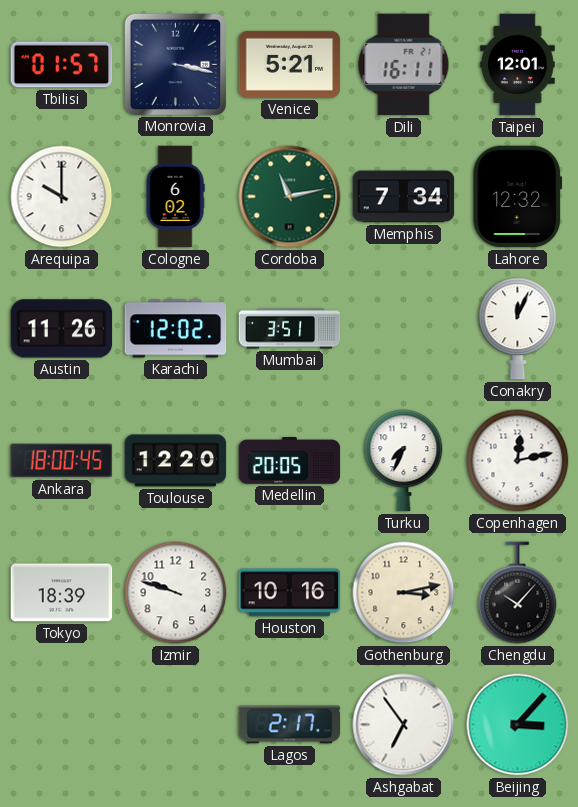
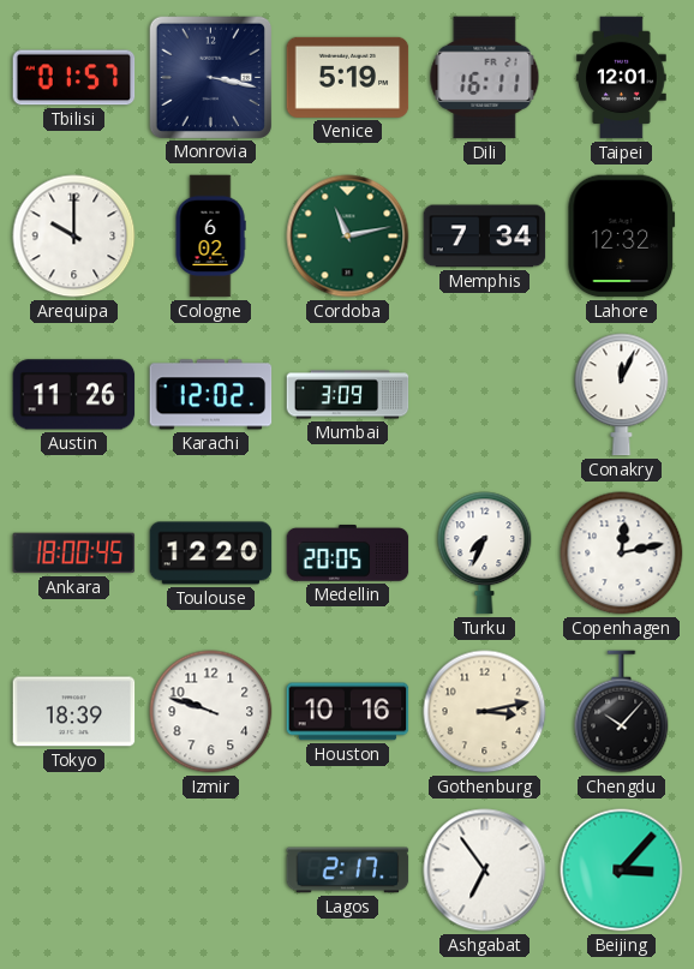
Venice: 5:21 -> 5:19 (348, 77)
Mumbai: 3:51 -> 3:09 (348, 395)
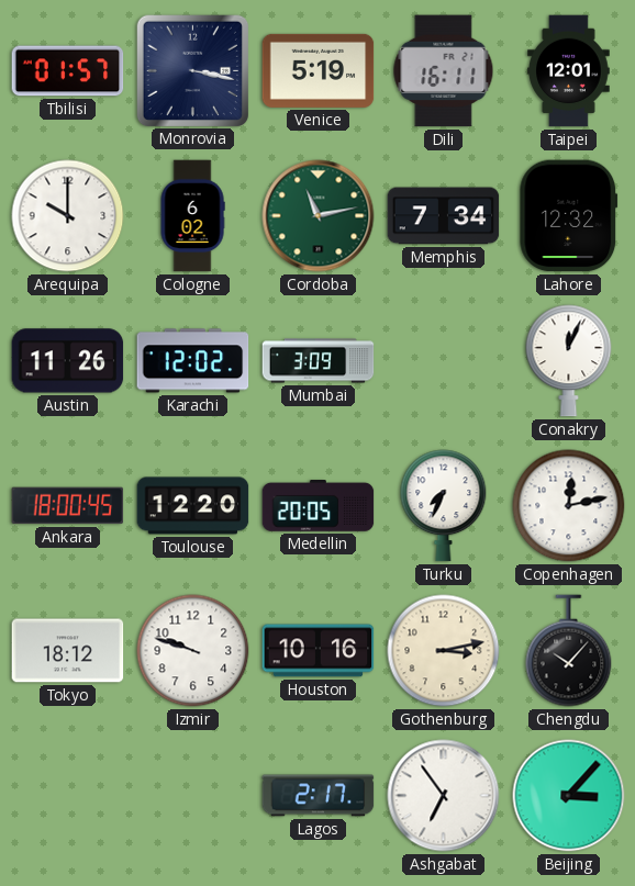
Tokyo: 18:39 -> 18:12 (68, 651)
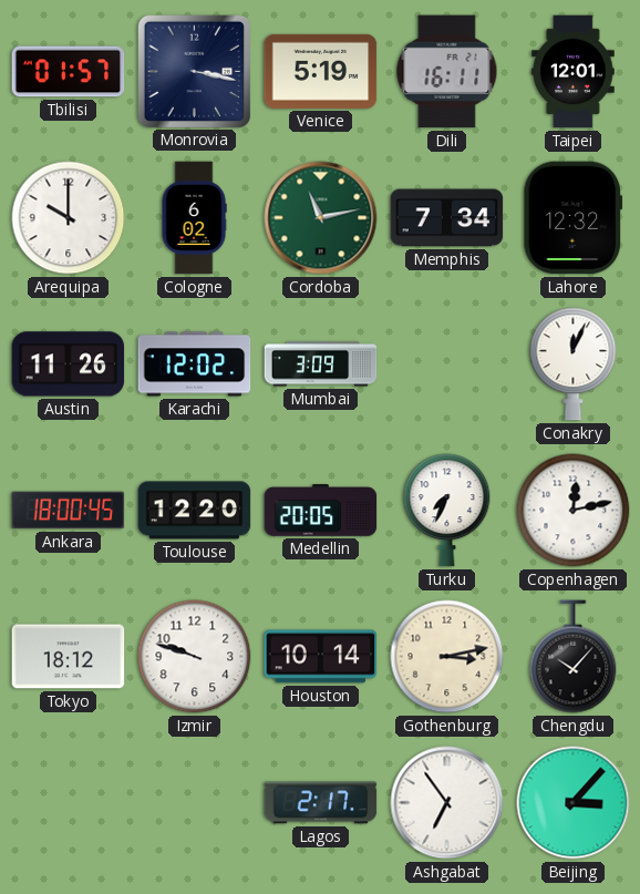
Houston: 10:16 -> 10:14 (321, 657)
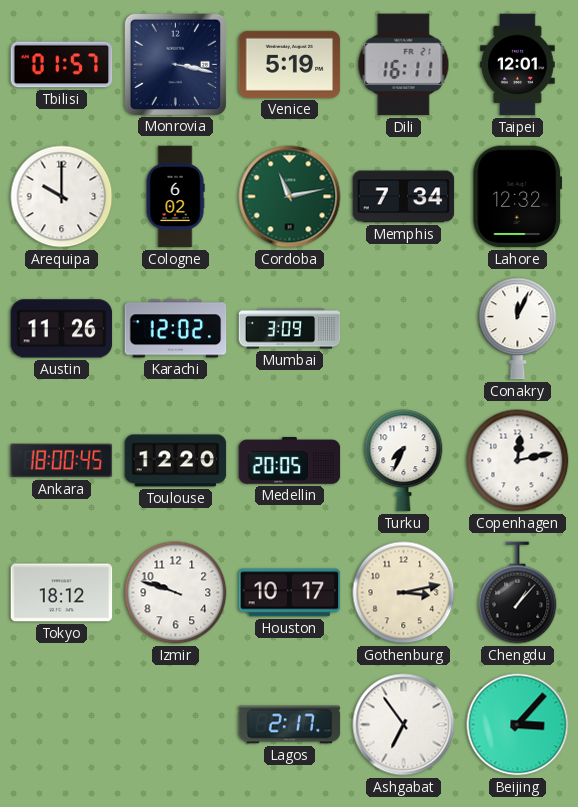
Houston: 10:14 -> 10:17 (290, 593)
Chengdu: 10:07 -> 1:07 (518, 593)
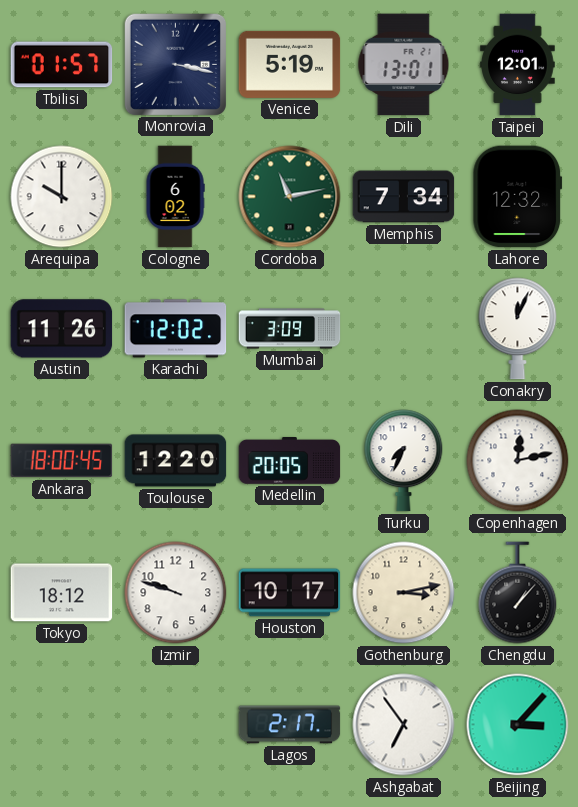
Dili: 16:11 -> 13:01 (404, 65)
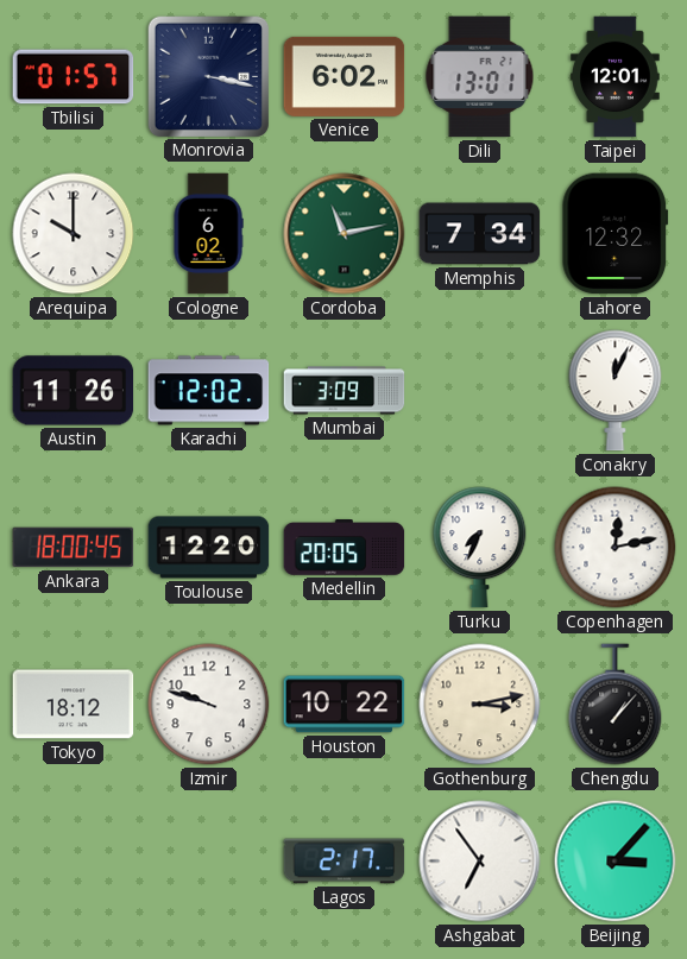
Venice: 5:19 -> 6:02 (345, 76)
Houston: 10:17 -> 10:22 (345, 705)
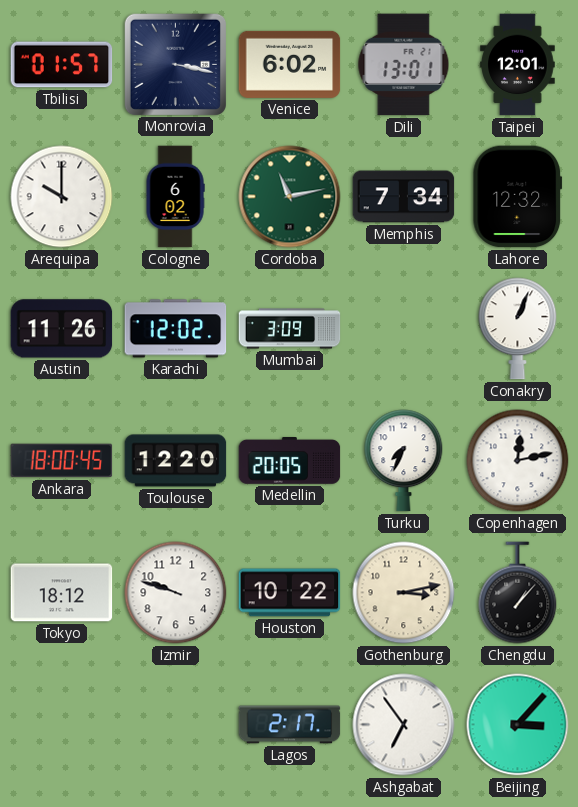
Conakry: 12:04 -> 1:04 (518, 329)
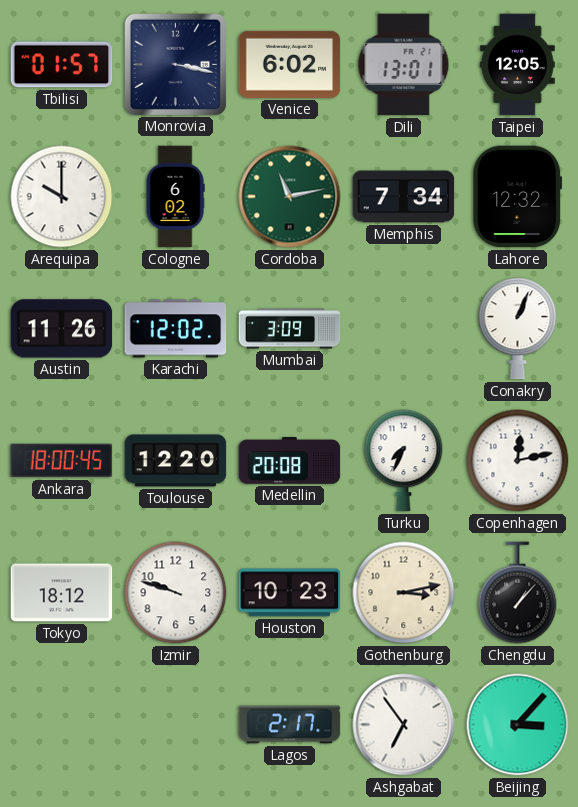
Taipei: 12:01 -> 12:05 (518, 65)
Medellin: 20:05 -> 20:08 (290, 461)
Houston: 10:22 -> 10:23 (290, 593)
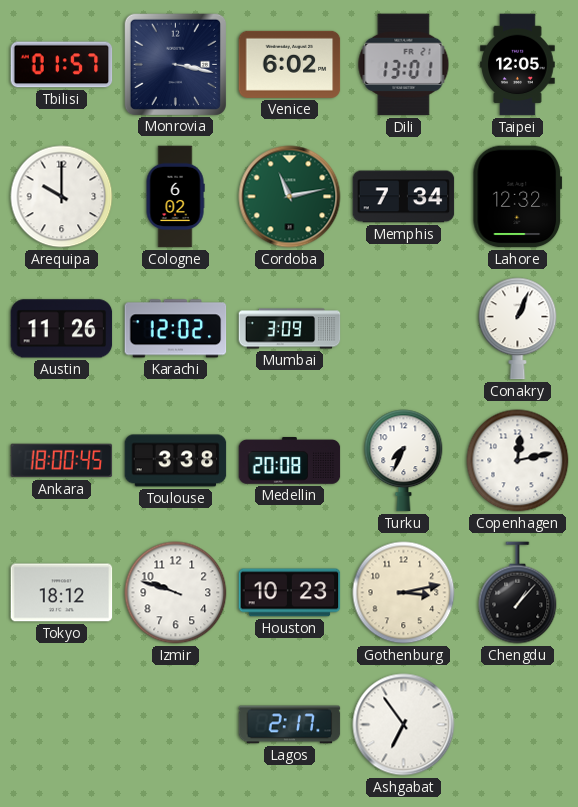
Toulouse: 12:20 -> 3:38 (176, 461)
Beijing: 3:07 -> none (518, 725)
